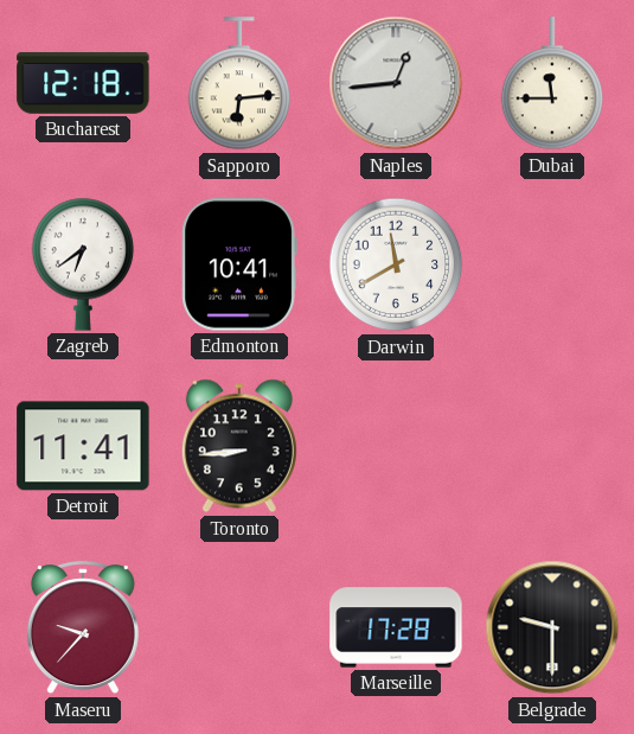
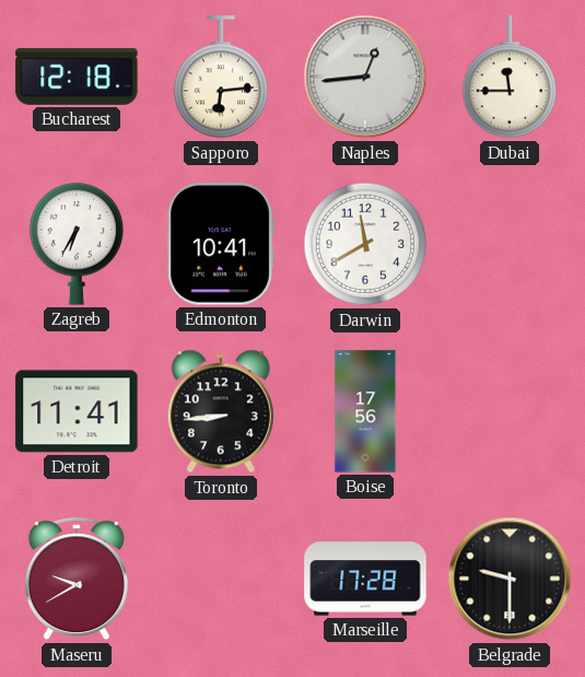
Zagreb: 6:39 -> 6:35 (77, 244)
Boise: none -> 17:56 (365, 411)
Maseru: 9:37 -> 9:40 (77, 580)
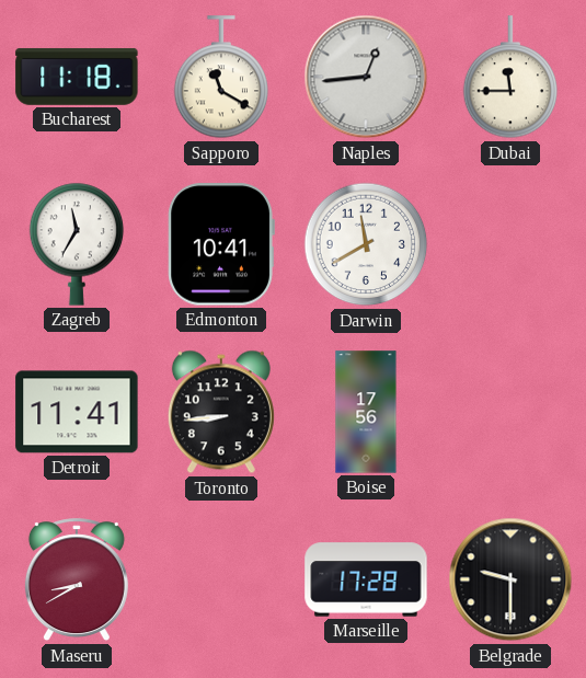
Bucharest: 12:18 -> 11:18 (77, 77)
Sapporo: 6:14 -> 11:20 (221, 78)
Zagreb: 6:35 -> 11:35 (77, 244)
Maseru: 9:40 -> 8:40 (77, 581)
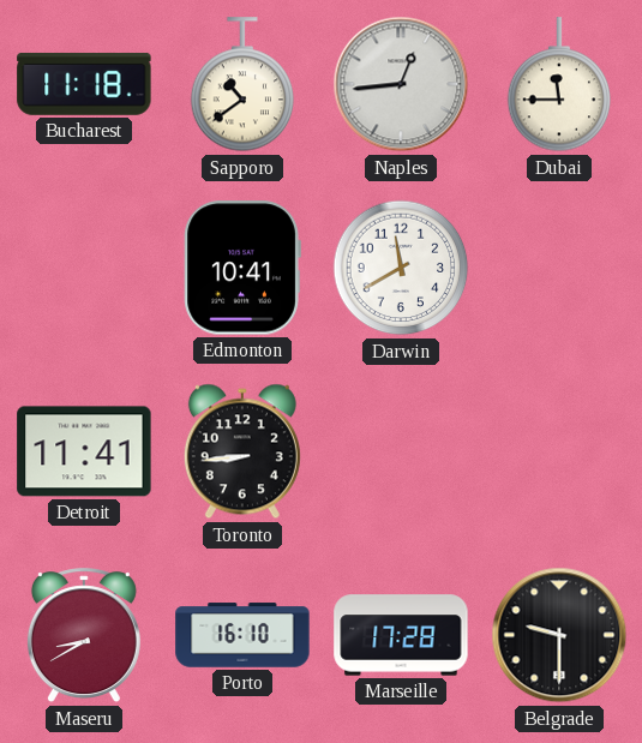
Sapporo: 11:20 -> 10:39 (242, 85)
Zagreb: 11:35 -> none (77, 244)
Boise: 17:56 -> none (366, 412)
Porto: none -> 16:10 (242, 635)
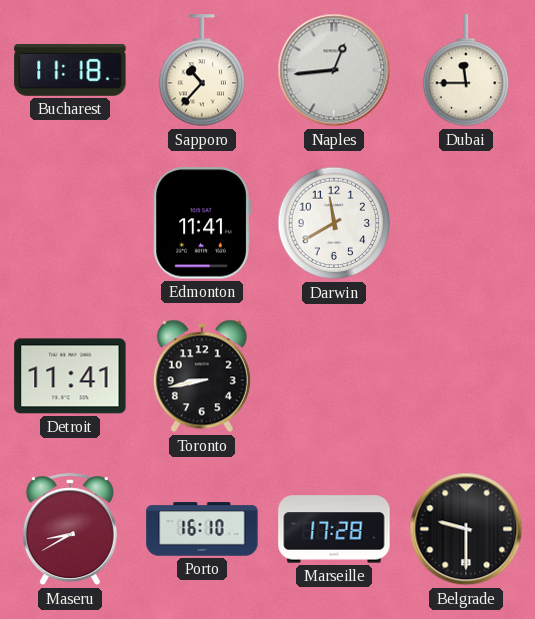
Sapporo: 10:39 -> 10:37 (202, 71)
Edmonton: 10:41 -> 11:41 (202, 223)
Toronto: 8:44 -> 8:43 (202, 376)
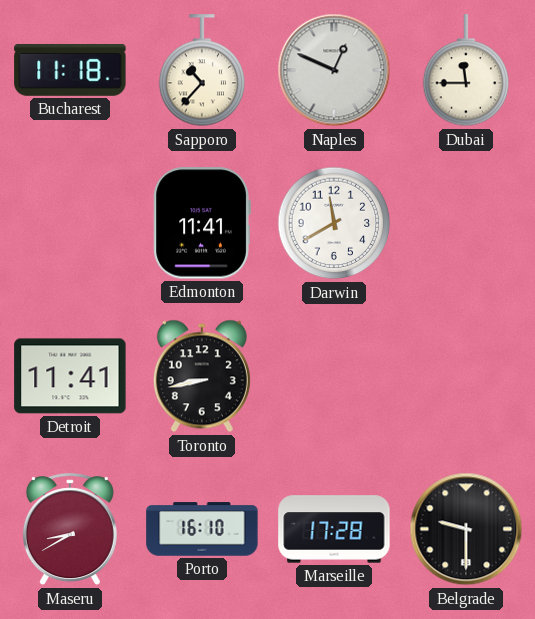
Naples: 12:44 -> 12:49 (334, 70)
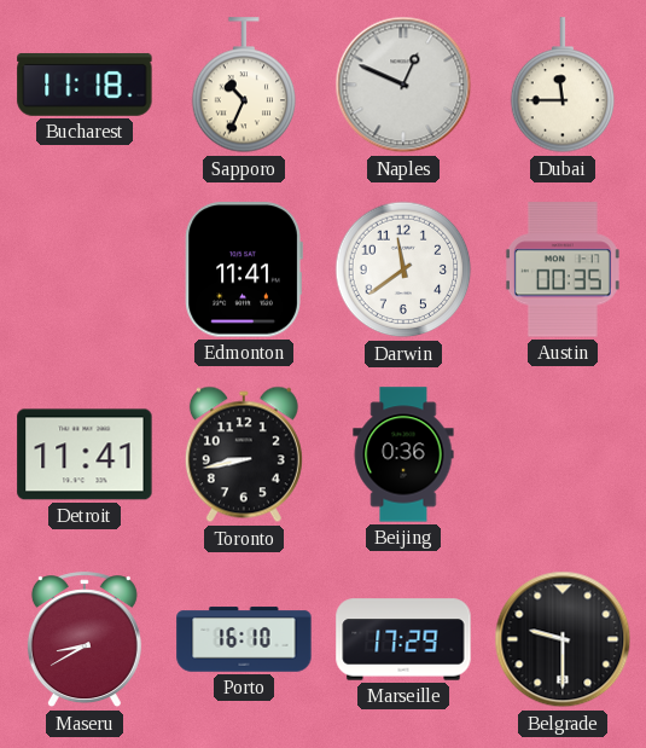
Sapporo: 10:37 -> 10:34 (244, 86)
Darwin: 11:40 -> 11:39 (403, 269)
Austin: none -> 00:35 (563, 269)
Beijing: none -> 0:36 (403, 454)
Marseille: 17:28 -> 17:29 (403, 639)
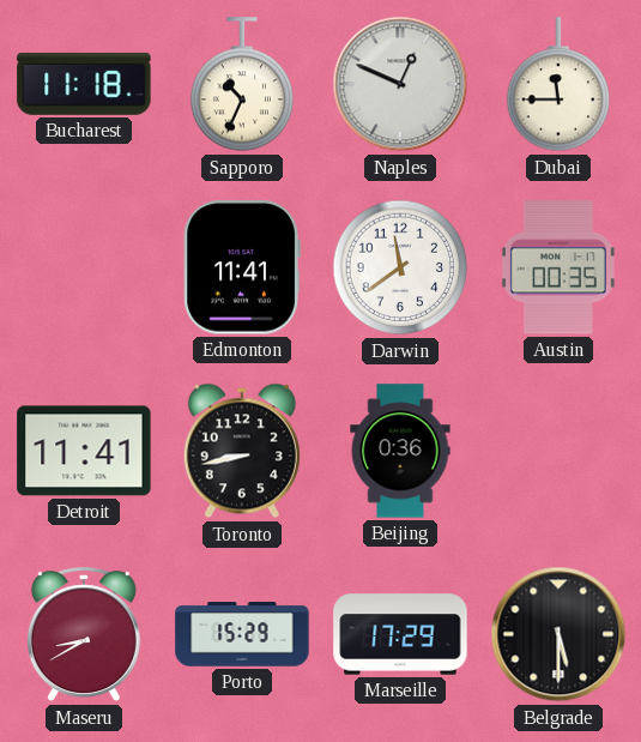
Porto: 16:10 -> 15:29 (242, 634)
Belgrade: 9:30 -> 5:30 (558, 634)
